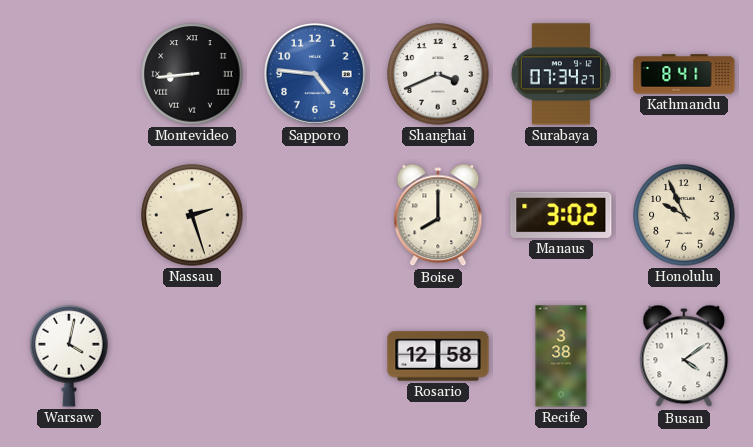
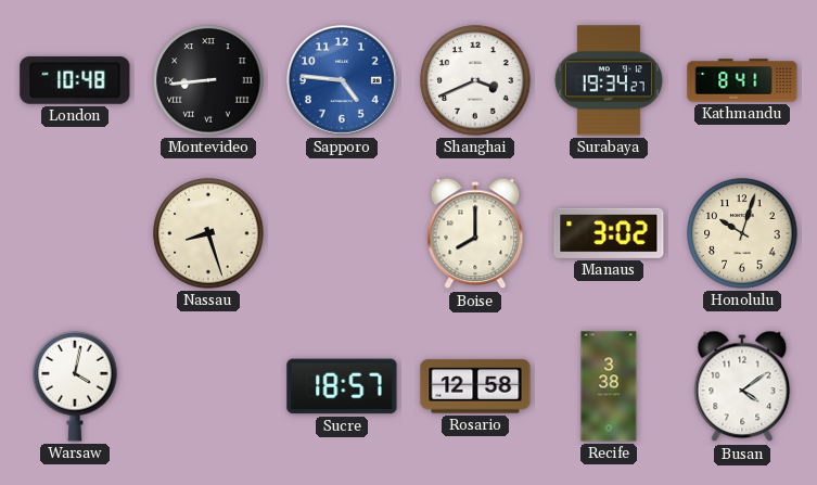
London: none -> 10:48 (75, 80)
Surabaya: 07:34 -> 19:34 (609, 80)
Nassau: 2:27 -> 8:27 (208, 233)
Honolulu: 9:56 -> 10:03 (742, 233)
Sucre: none -> 18:57 (342, 386)
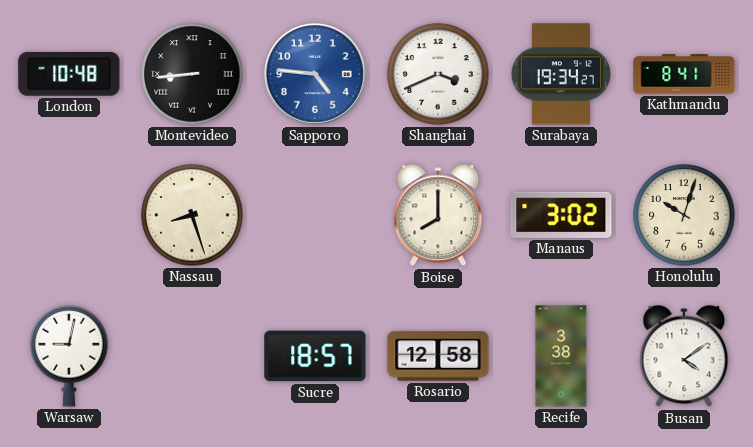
Warsaw: 4:02 -> 9:02 (69, 356)
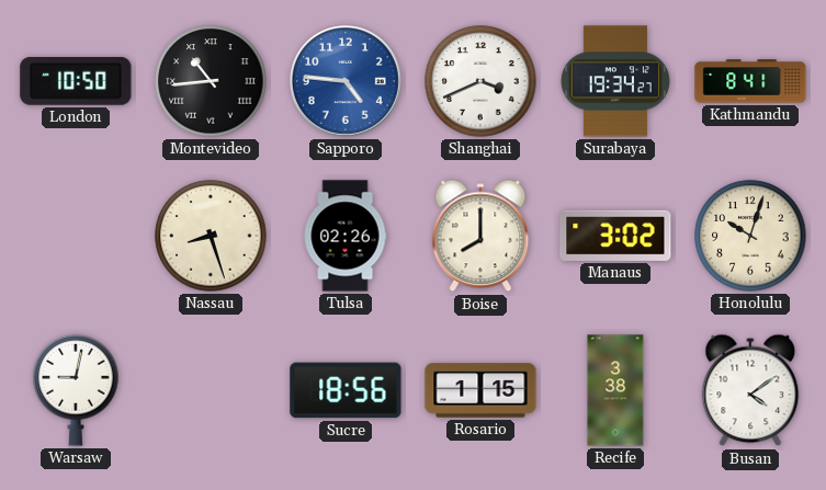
London: 10:48 -> 10:50 (76, 81)
Montevideo: 8:44 -> 10:44 (211, 81)
Tulsa: none -> 02:26 (346, 236)
Sucre: 18:57 -> 18:56 (346, 390)
Rosario: 12:58 -> 1:15 (480, 390)
